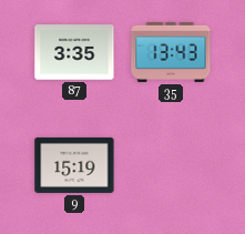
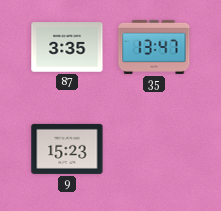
35: 13:43 -> 13:47 (154, 47)
9: 15:19 -> 15:23 (67, 149)
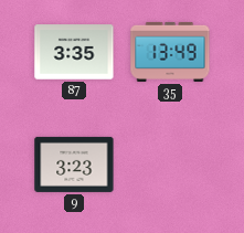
35: 13:47 -> 13:49 (170, 52)
9: 15:23 -> 3:23 (74, 165)
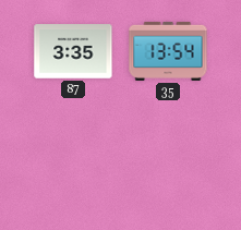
35: 13:49 -> 13:54 (168, 51)
9: 3:23 -> none (74, 165)
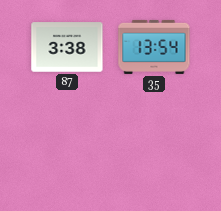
87: 3:35 -> 3:38 (67, 47)
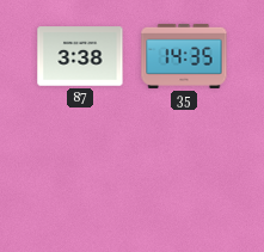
35: 13:54 -> 14:35 (184, 56)
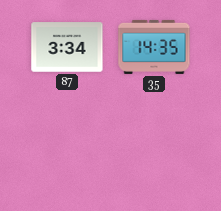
87: 3:38 -> 3:34 (67, 47)
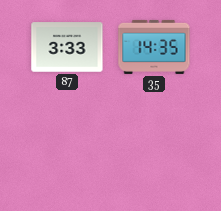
87: 3:34 -> 3:33 (67, 47)
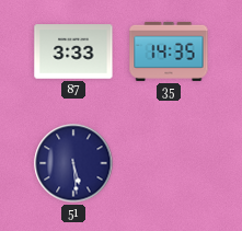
51: none -> 5:29 (73, 163)
